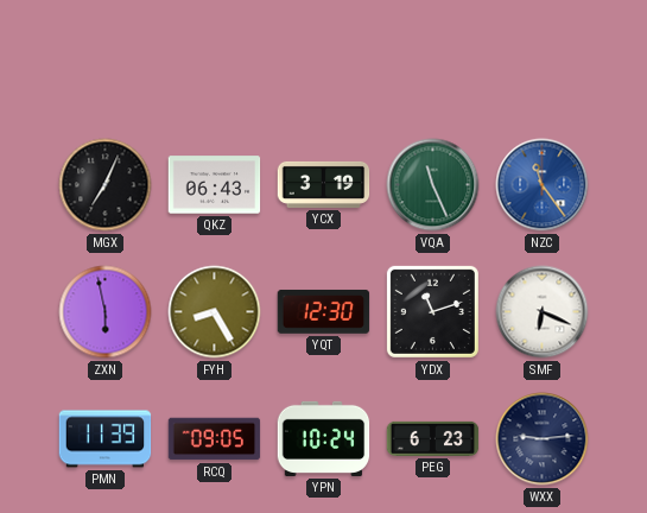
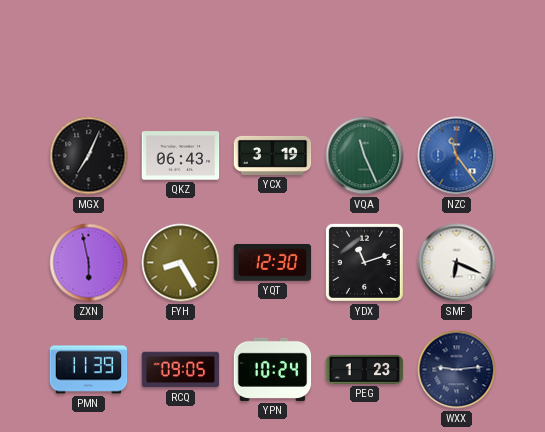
PEG: 6:23 -> 1:23 (365, 369)
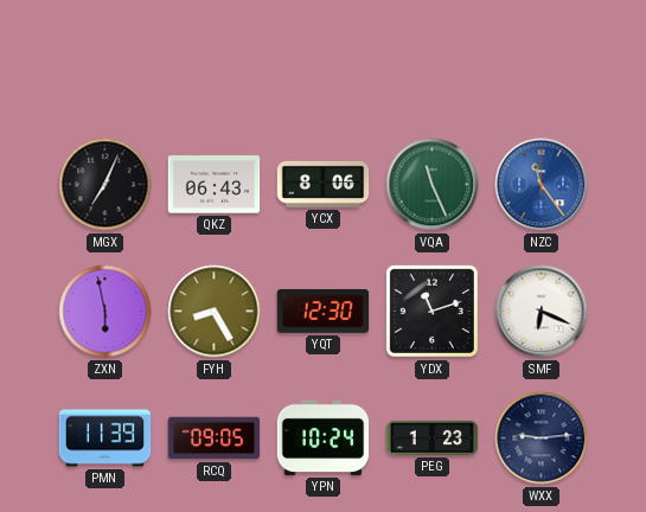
YCX: 3:19 -> 8:06 (324, 184)
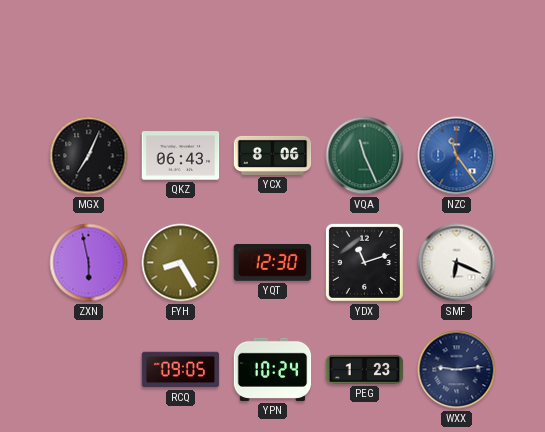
PMN: 11:39 -> none (105, 439)
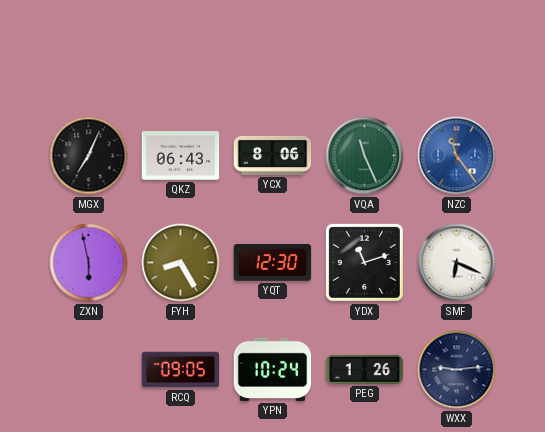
PEG: 1:23 -> 1:26 (365, 369)
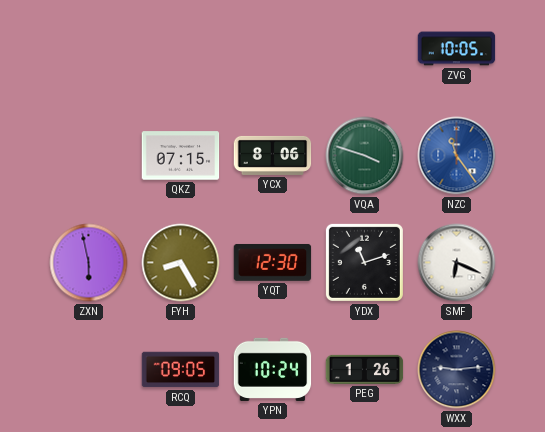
ZVG: none -> 10:05 (457, 49)
MGX: 7:04 -> none (89, 156)
QKZ: 06:43 -> 07:15 (181, 156)
VQA: 11:26 -> 3:48 (365, 156)
